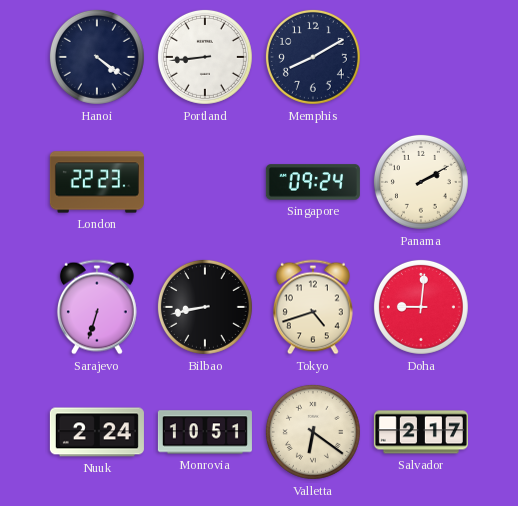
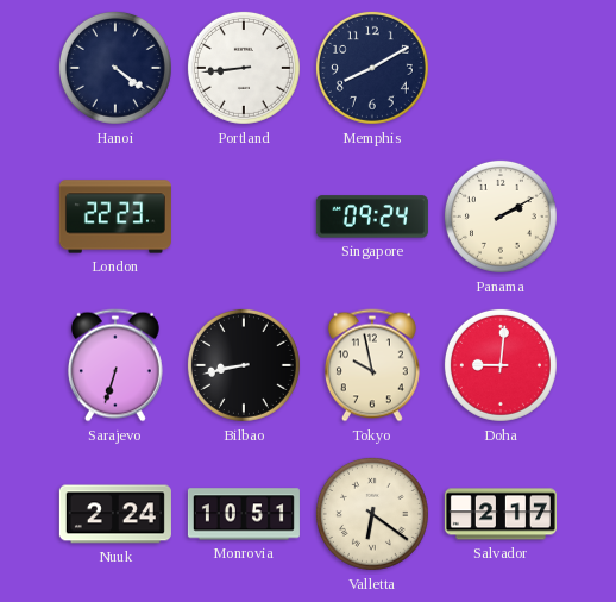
Tokyo: 4:42 -> 9:58 (372, 365)
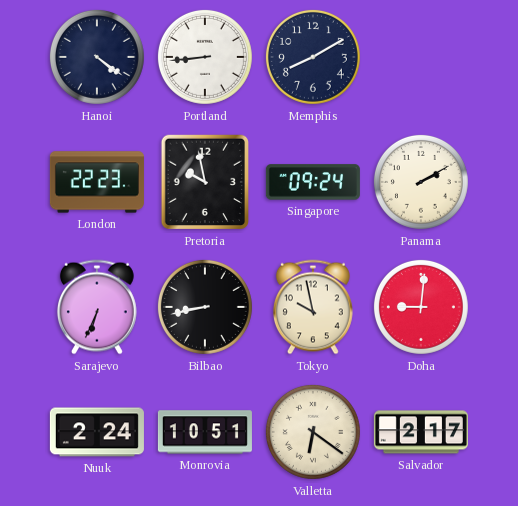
Pretoria: none -> 9:58 (204, 182)
Sarajevo: 6:33 -> 6:34 (97, 307)
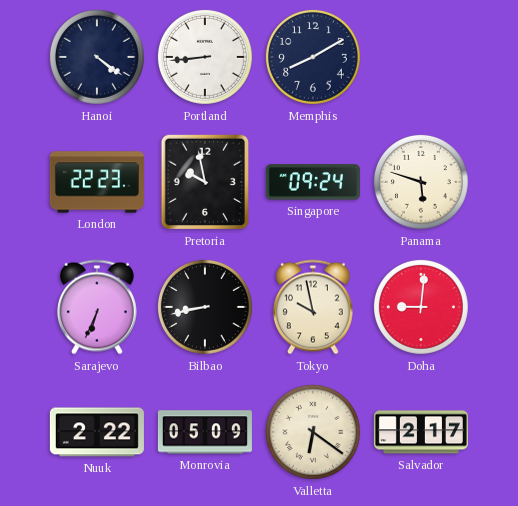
Panama: 2:10 -> 5:48 (421, 182)
Nuuk: 2:24 -> 2:22 (97, 432)
Monrovia: 10:51 -> 05:09 (205, 432)
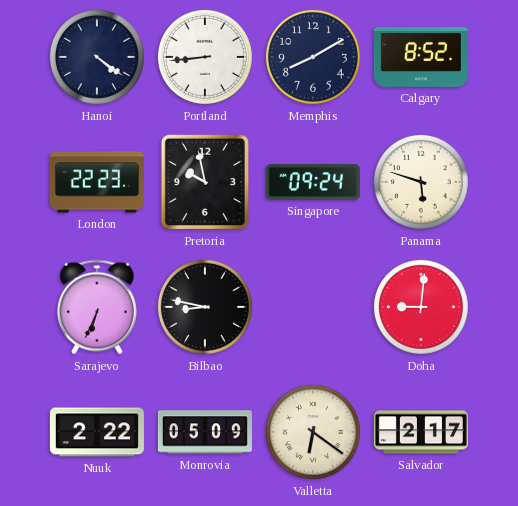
Calgary: none -> 8:52 (421, 58)
Bilbao: 8:43 -> 8:47 (205, 307)
Tokyo: 9:58 -> none (313, 307)
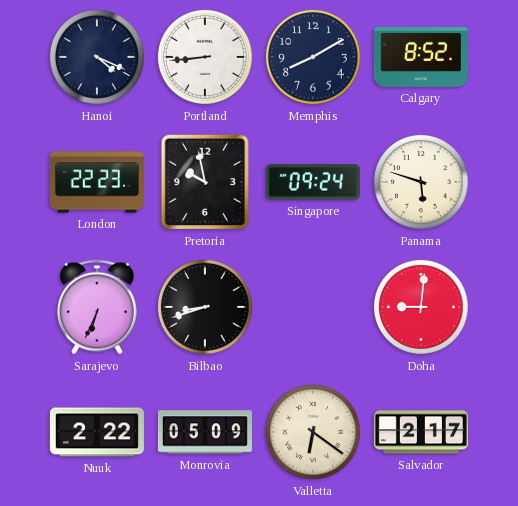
Hanoi: 4:21 -> 4:19 (97, 57)
Bilbao: 8:47 -> 8:42 (205, 307)
